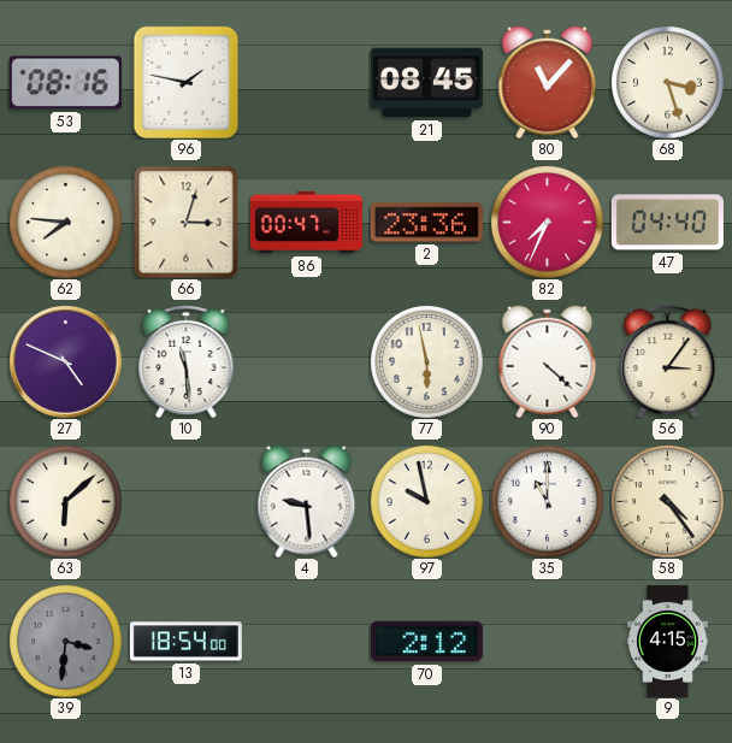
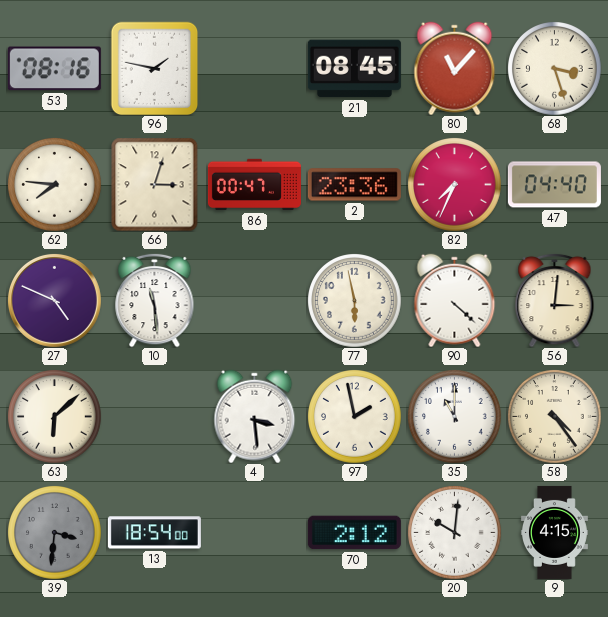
56: 3:06 -> 3:01 (555, 300)
4: 9:29 -> 3:29 (255, 416)
97: 9:58 -> 1:58 (355, 417)
20: none -> 10:01 (455, 533)
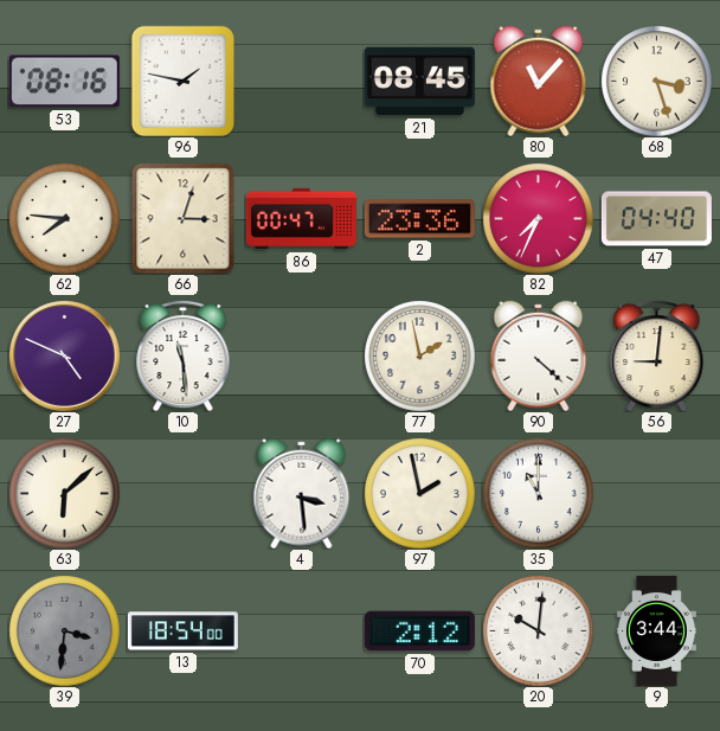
77: 5:58 -> 1:58 (420, 357)
56: 3:01 -> 9:01 (657, 355)
58: 4:24 -> none (555, 417)
9: 4:15 -> 3:44 (657, 630)
